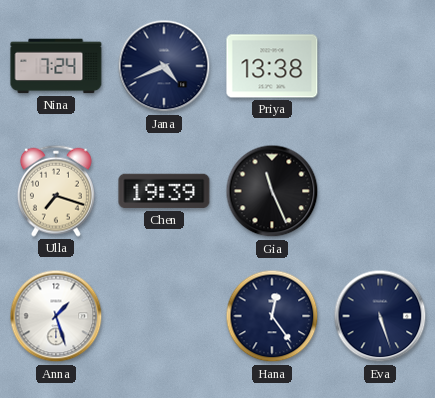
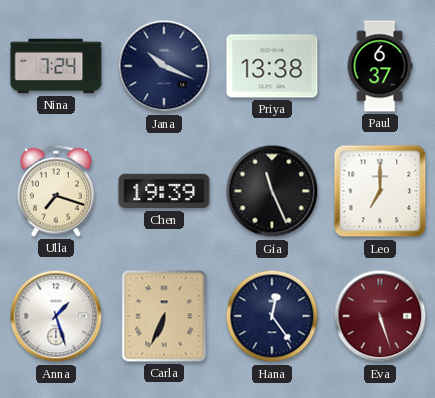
Jana: 4:41 -> 10:19 (164, 66)
Paul: none -> 6:37 (380, 66)
Leo: none -> 7:00 (380, 191)
Carla: none -> 6:34 (164, 316)
Eva dial: navy -> burgundy (380, 316)
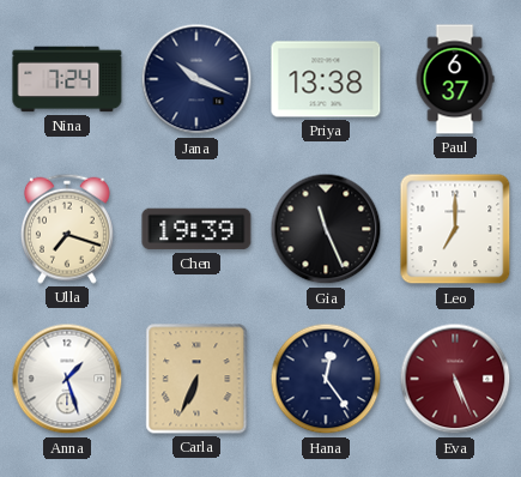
Eva: 5:27 -> 5:26 (455, 379)
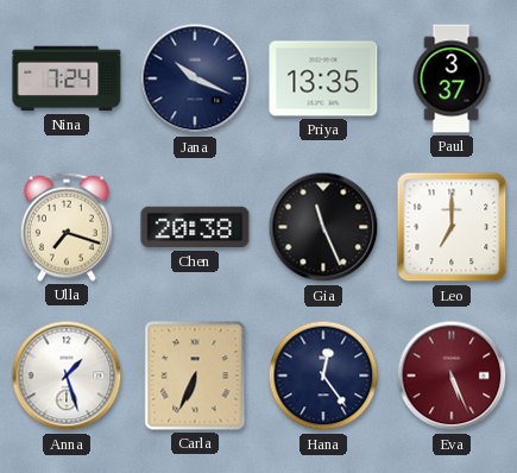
Priya: 13:38 -> 13:35 (323, 78)
Paul: 6:37 -> 3:37 (452, 78)
Chen: 19:39 -> 20:38 (195, 227)
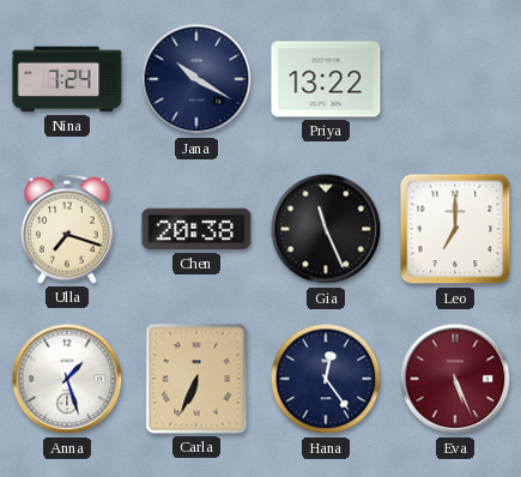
Jana: 10:19 -> 10:20 (196, 79)
Priya: 13:35 -> 13:22 (326, 79)
Paul: 3:37 -> none (452, 78)
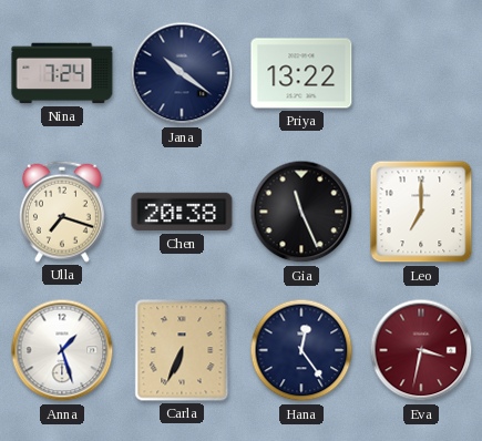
Jana: 10:20 -> 10:21 (182, 73)
Eva: 5:26 -> 3:32 (421, 350)
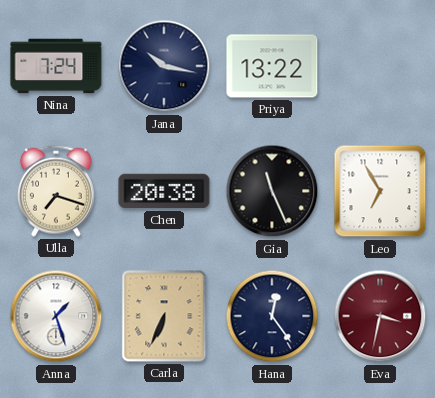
Jana: 10:21 -> 10:17 (164, 66)
Leo: 7:00 -> 6:55 (380, 191)
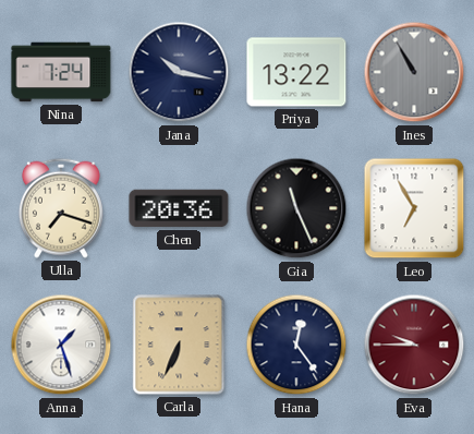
Ines: none -> 10:55 (414, 72)
Chen: 20:38 -> 20:36 (179, 208)
Eva: 3:32 -> 9:45 (414, 345)
